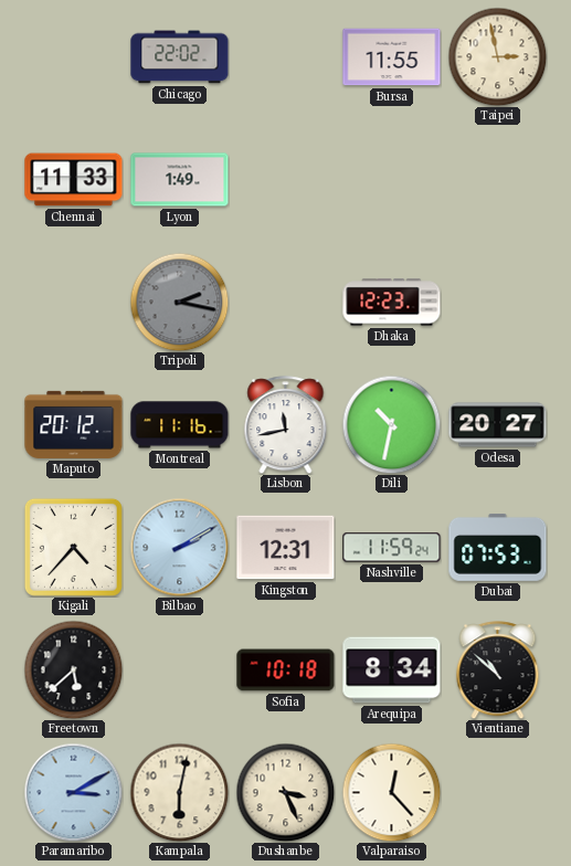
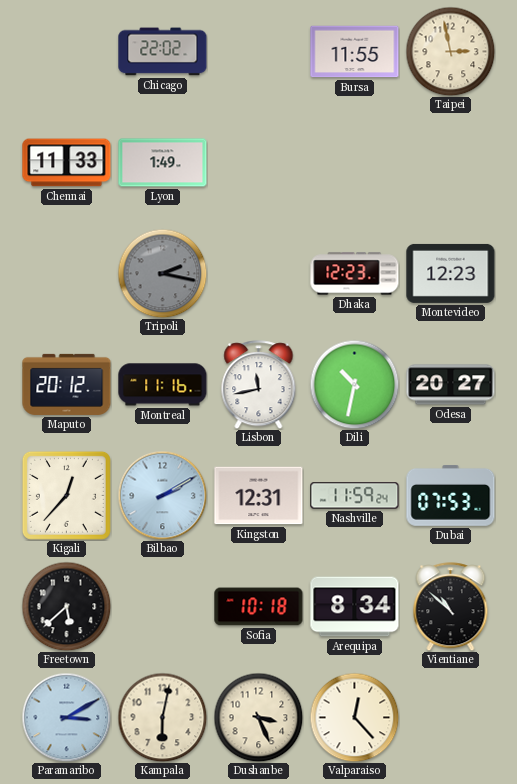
Montevideo: none -> 12:23 (451, 273)
Kigali: 4:37 -> 12:37 (66, 495)
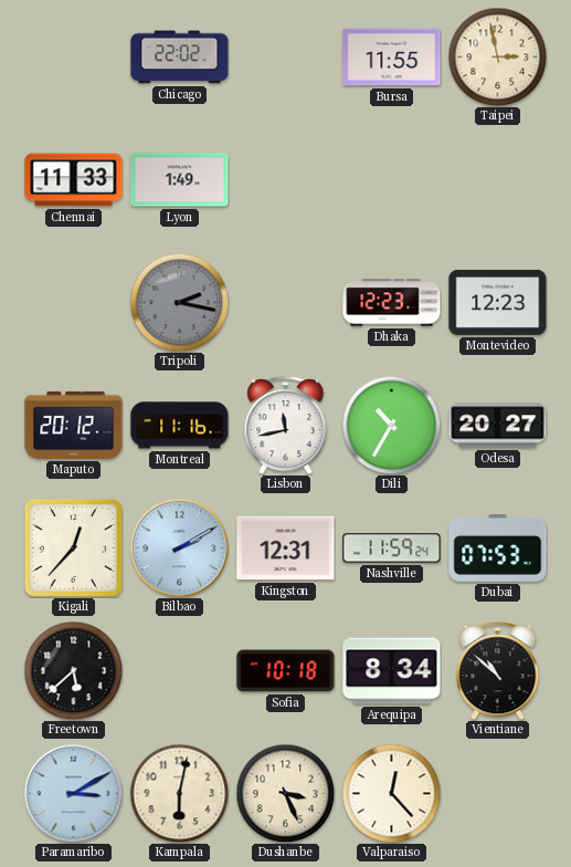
Dili: 10:32 -> 10:35 (391, 425)
